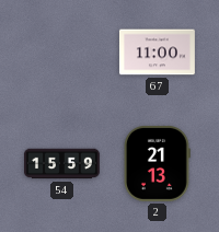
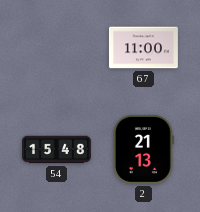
54: 15:59 -> 15:48 (57, 150)
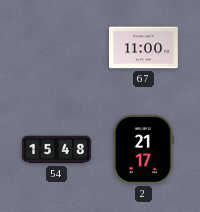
2: 21:13 -> 21:17 (144, 149)
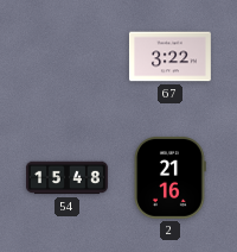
67: 11:00 -> 3:22 (169, 57)
2: 21:17 -> 21:16 (171, 177)
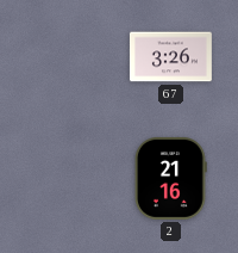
67: 3:22 -> 3:26 (170, 57)
54: 15:48 -> none (68, 178)
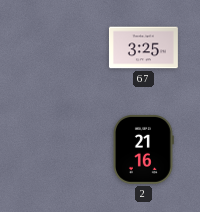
67: 3:26 -> 3:25 (143, 48)
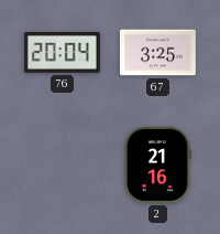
76: none -> 20:04 (62, 53)
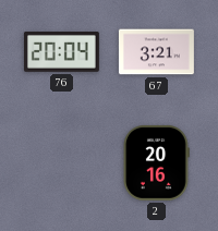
67: 3:25 -> 3:21 (156, 52)
2: 21:16 -> 20:16 (157, 162)
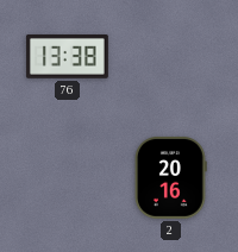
76: 20:04 -> 13:38 (67, 57)
67: 3:21 -> none (156, 52)
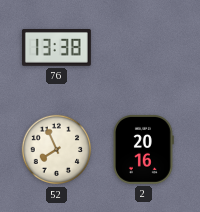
52: none -> 7:56 (57, 150)
